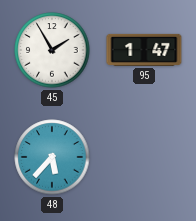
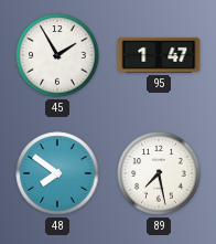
48: 5:37 -> 7:51 (57, 173)
89: none -> 7:28 (159, 173)
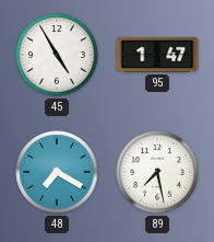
45: 1:55 -> 4:55 (57, 55)
48: 7:51 -> 7:20 (57, 172)
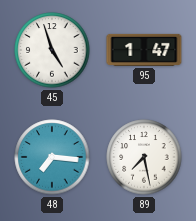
45: 4:55 -> 4:57 (52, 50)
48: 7:20 -> 7:16 (52, 157)
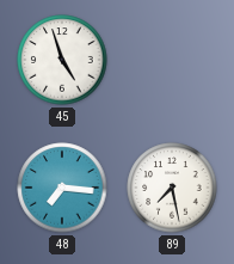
95: 1:47 -> none (144, 50)
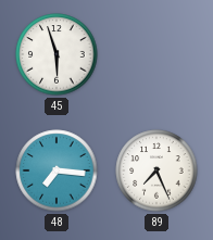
45: 4:57 -> 5:57 (57, 54)
89: 7:28 -> 7:26 (156, 170)
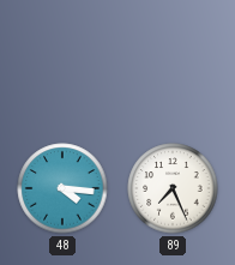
45: 5:57 -> none (57, 54)
48: 7:16 -> 4:16 (62, 188)
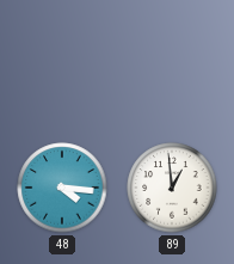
89: 7:26 -> 12:59 (172, 188)
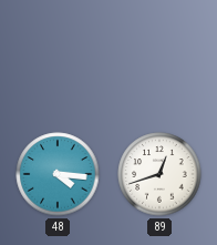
89: 12:59 -> 12:42 (159, 174)
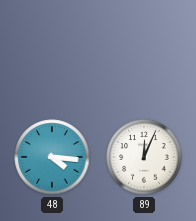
89: 12:42 -> 12:04 (144, 157)
